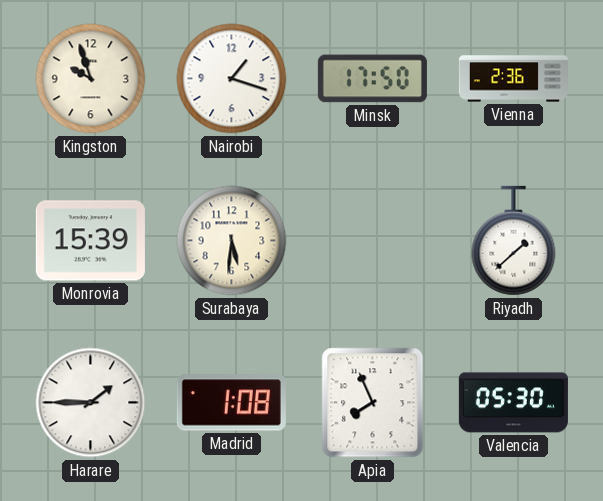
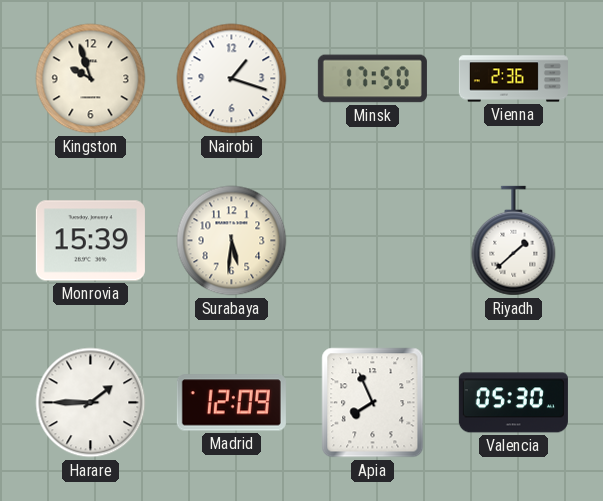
Madrid: 1:08 -> 12:09 (231, 403)
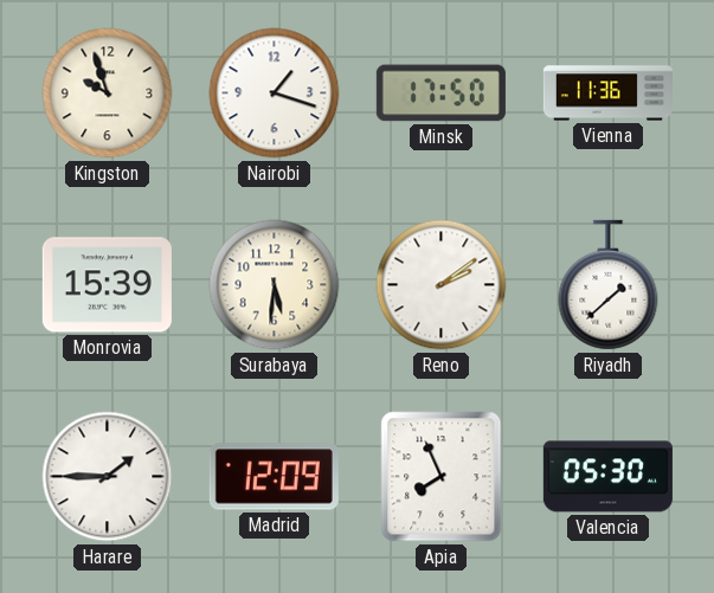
Vienna: 2:36 -> 11:36 (607, 94)
Reno: none -> 2:09 (442, 285)
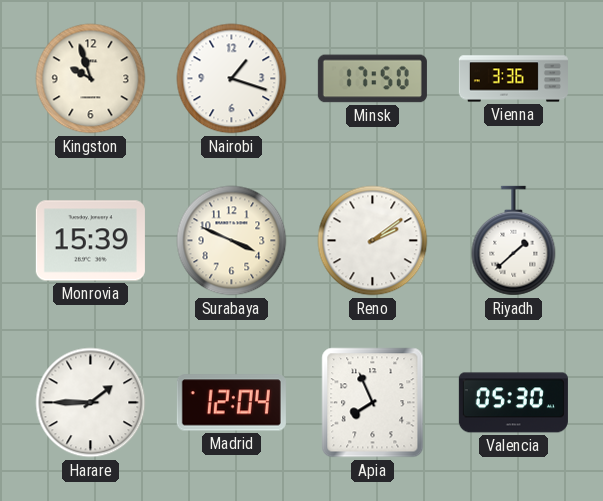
Vienna: 11:36 -> 3:36 (513, 79)
Surabaya: 5:31 -> 3:49 (232, 241)
Madrid: 12:09 -> 12:04 (231, 403)
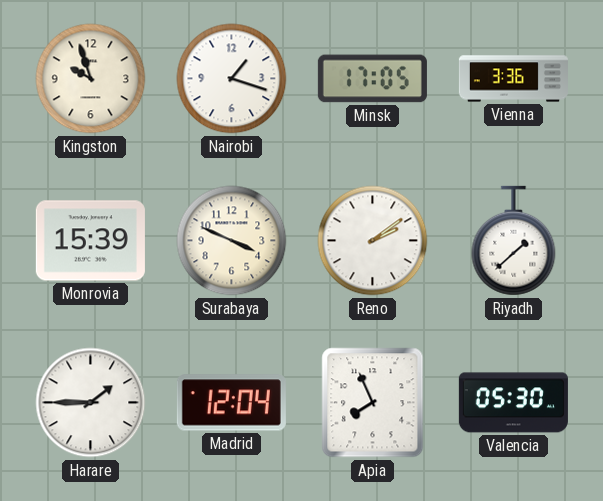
Minsk: 17:50 -> 17:05 (372, 79)
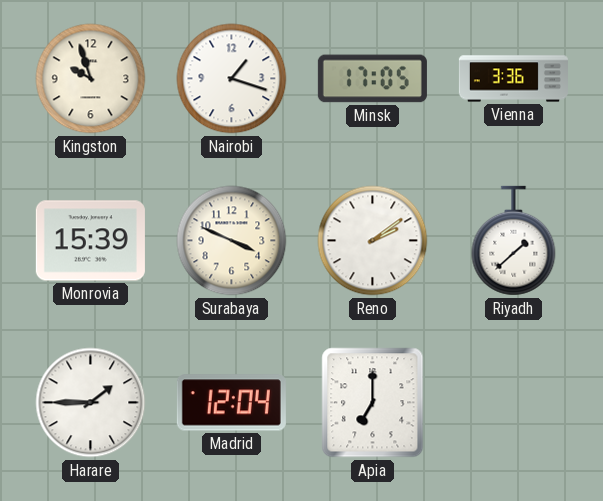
Apia: 7:56 -> 7:00 (373, 403)
Valencia: 05:30 -> none (513, 403)
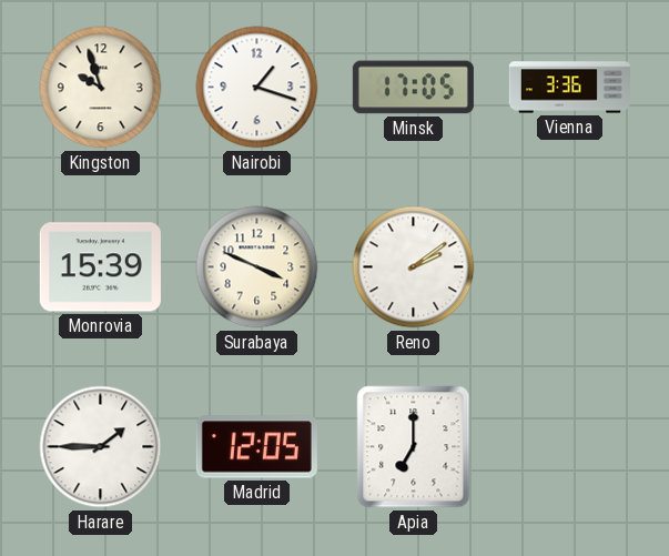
Riyadh: 1:38 -> none (514, 241)
Madrid: 12:04 -> 12:05 (256, 447)
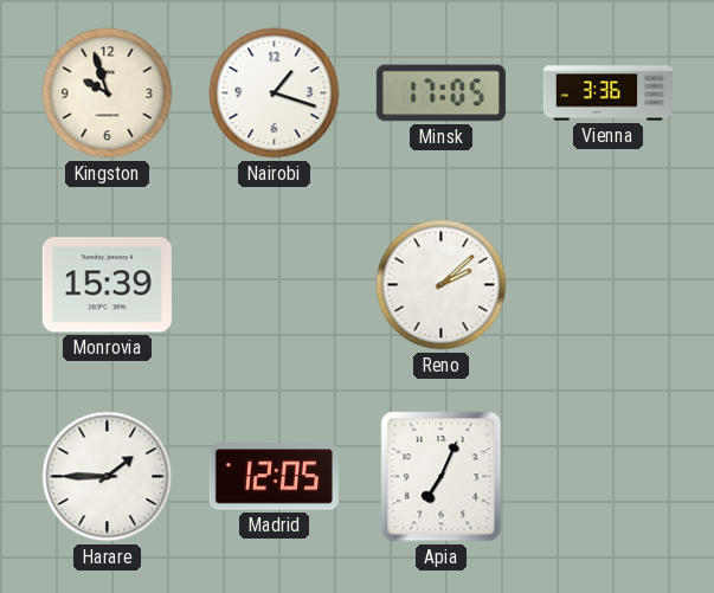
Surabaya: 3:49 -> none (257, 267)
Reno: 2:09 -> 2:08 (442, 285)
Apia: 7:00 -> 7:04 (442, 477)
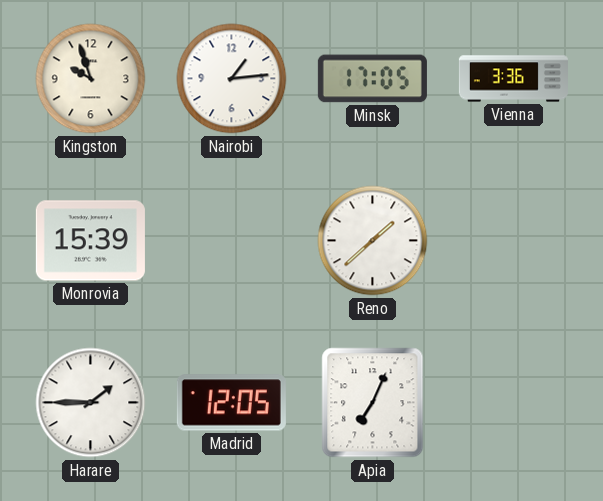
Nairobi: 1:18 -> 1:14 (232, 79)
Reno: 2:08 -> 1:38 (373, 241)
